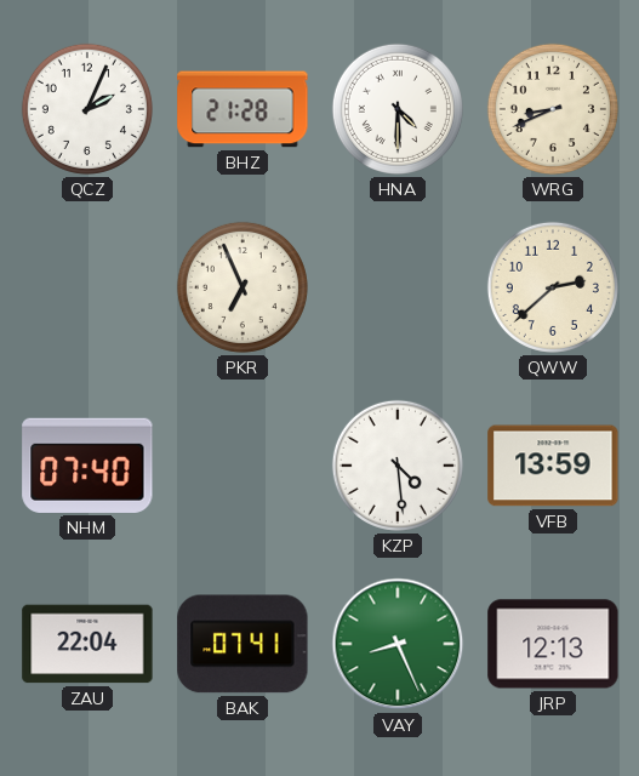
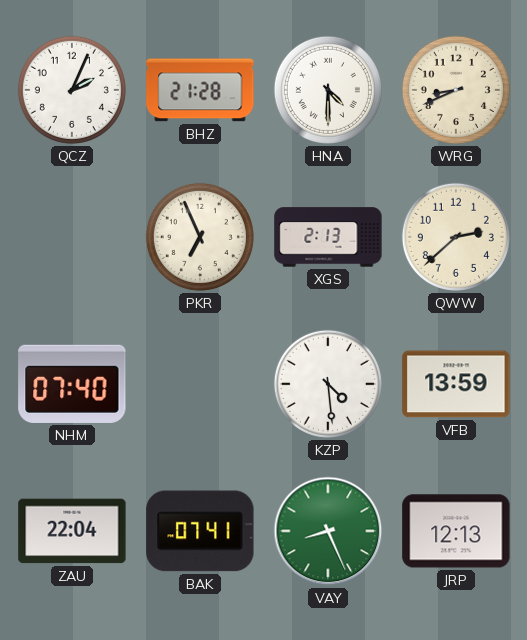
XGS: none -> 2:13 (328, 237)
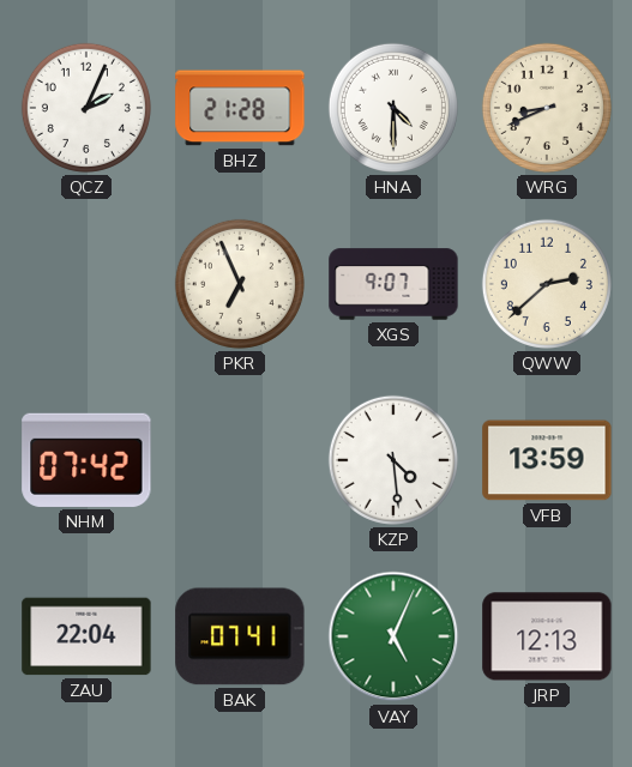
XGS: 2:13 -> 9:07 (393, 284)
NHM: 07:40 -> 07:42 (86, 460)
VAY: 8:26 -> 5:04 (393, 636)
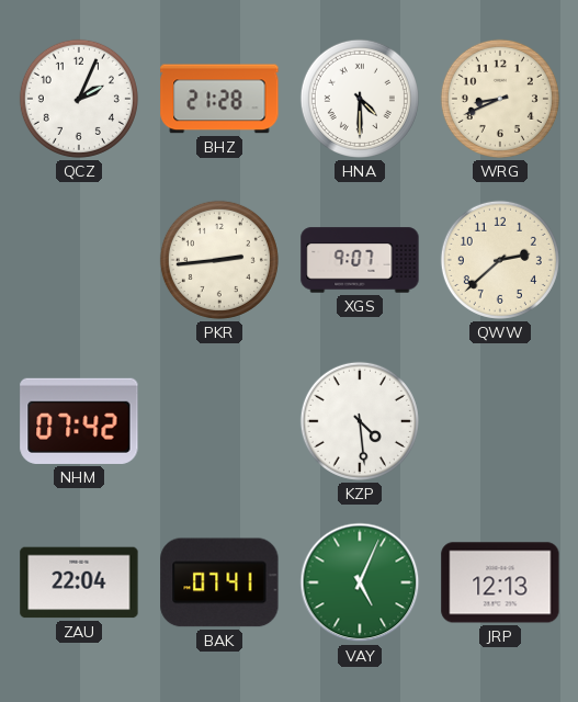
PKR: 6:56 -> 2:44 (219, 260)
VFB: 13:59 -> none (547, 460)
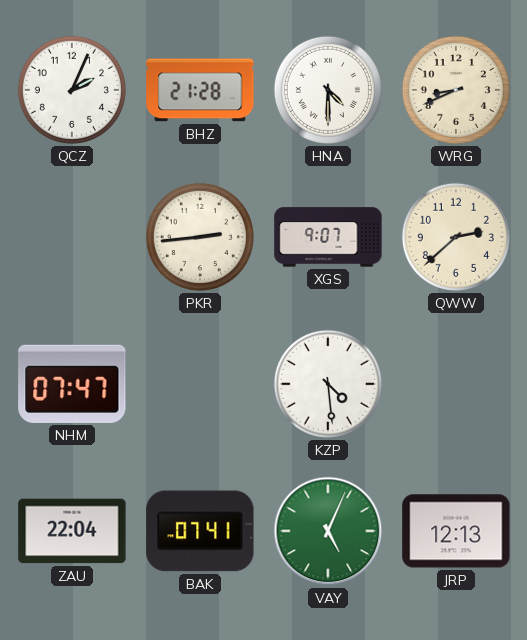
NHM: 07:42 -> 07:47 (72, 384)
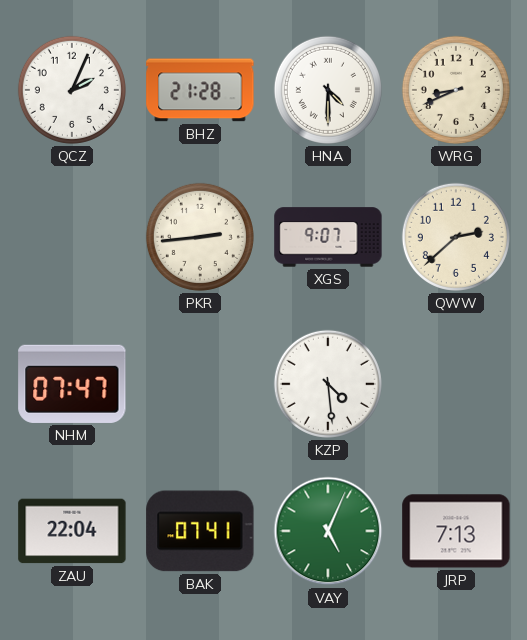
JRP: 12:13 -> 7:13 (456, 531)
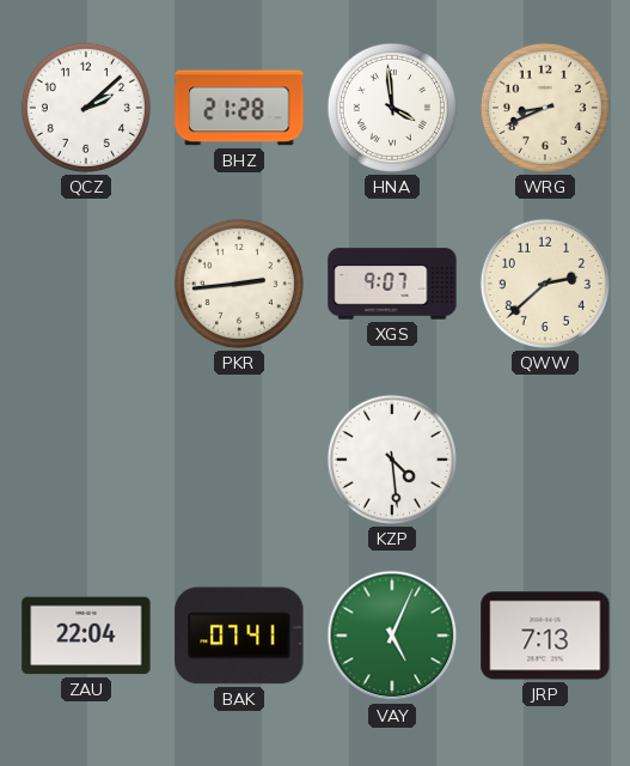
QCZ: 2:04 -> 2:08 (86, 108)
HNA: 4:30 -> 3:59 (392, 108)
NHM: 07:47 -> none (72, 384)
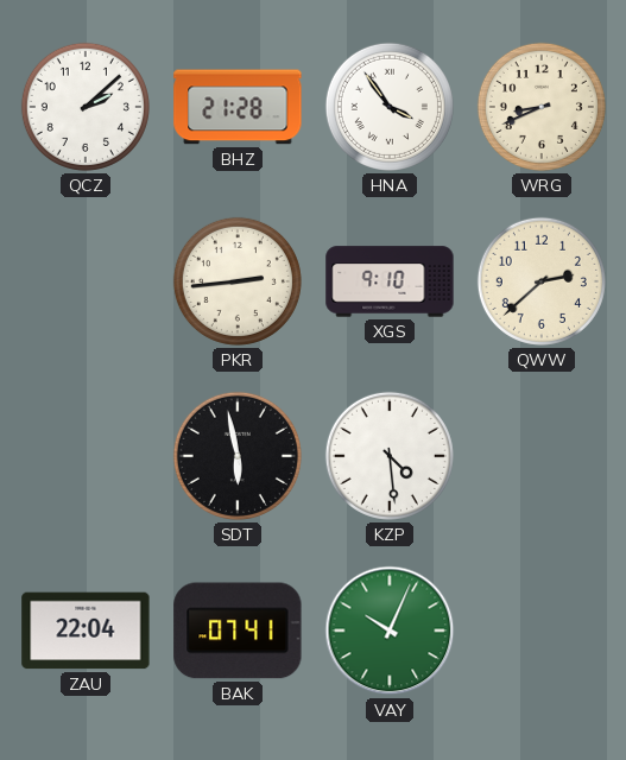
HNA: 3:59 -> 3:54 (390, 107)
XGS: 9:07 -> 9:10 (390, 281)
SDT: none -> 5:58 (238, 456)
VAY: 5:04 -> 10:04 (390, 631)
JRP: 7:13 -> none (545, 636)
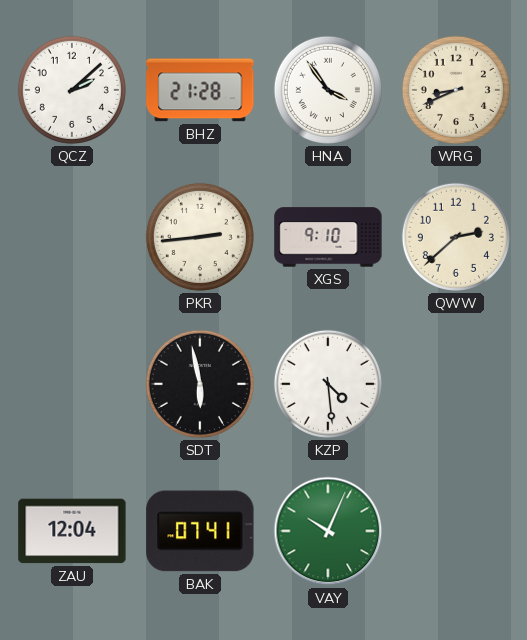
ZAU: 22:04 -> 12:04 (72, 531)
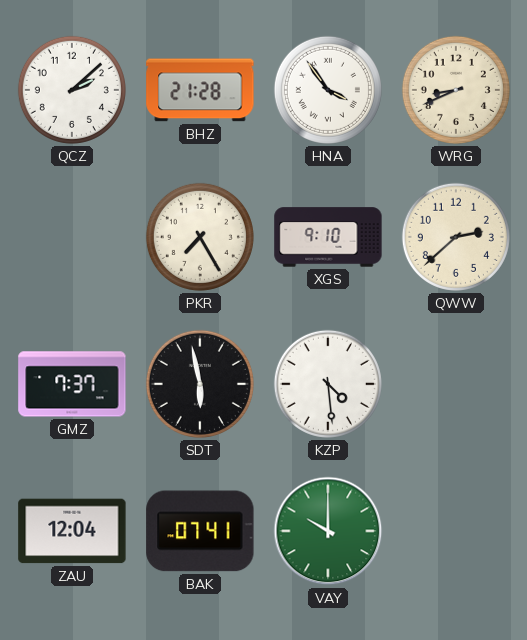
PKR: 2:44 -> 7:25 (200, 237)
GMZ: none -> 7:37 (72, 384)
VAY: 10:04 -> 10:00 (328, 531)
